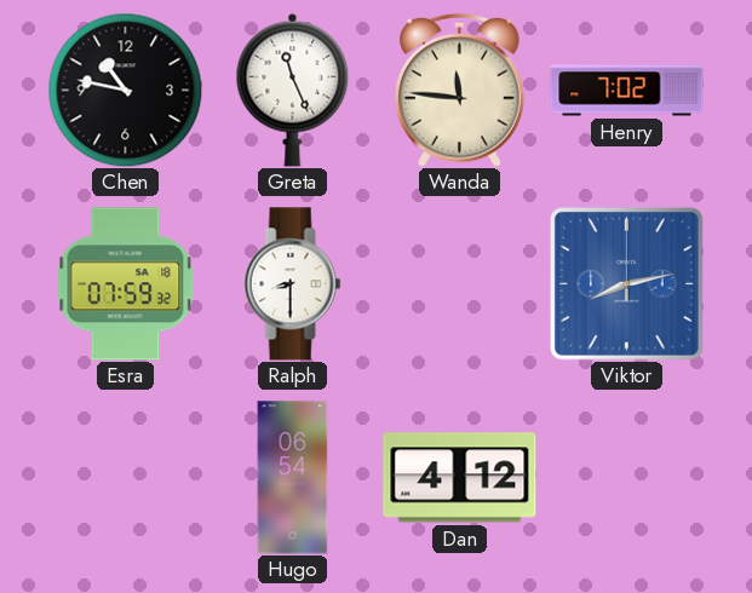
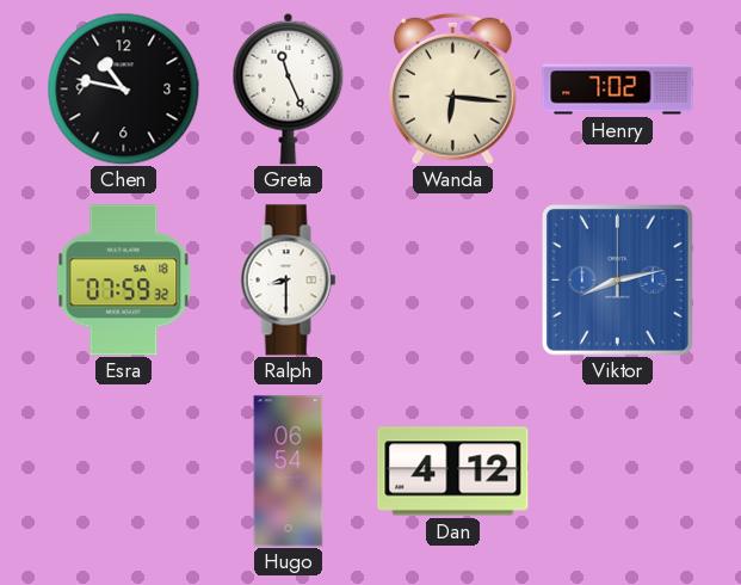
Wanda: 11:46 -> 6:16 (452, 88)
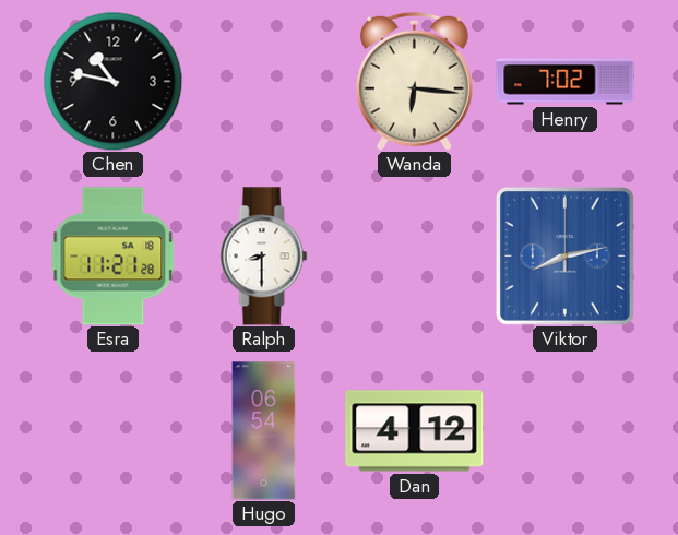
Greta: 11:26 -> none (289, 88)
Esra: 07:59 -> 11:21 (114, 257)
